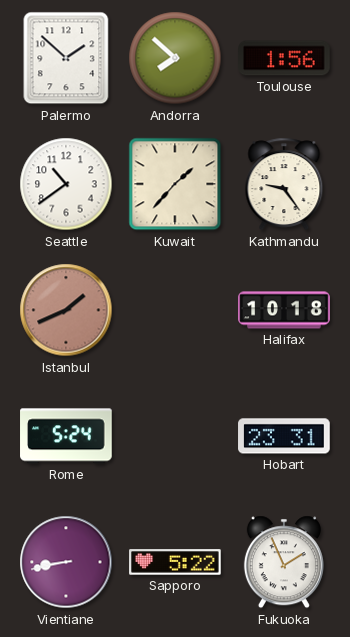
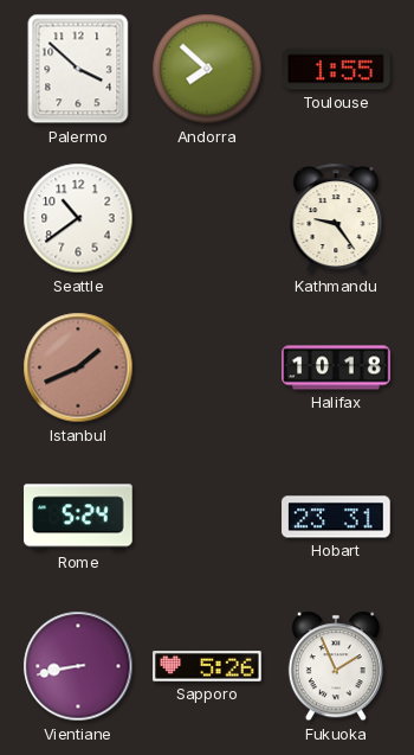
Palermo: 1:52 -> 3:52 (78, 69)
Toulouse: 1:56 -> 1:55 (336, 69)
Kuwait: 1:37 -> none (175, 184)
Sapporo: 5:22 -> 5:26 (207, 666)
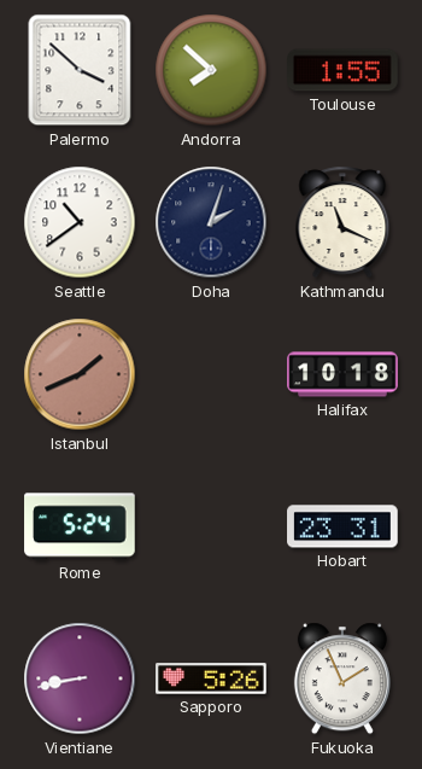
Doha: none -> 2:03 (211, 222)
Kathmandu: 9:24 -> 11:19 (342, 222)
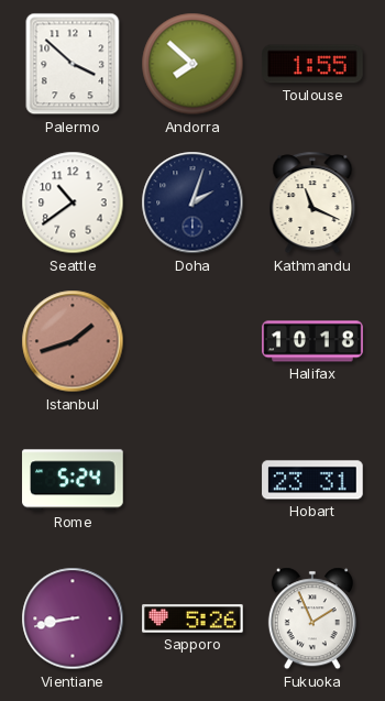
Istanbul: 1:41 -> 1:42 (73, 341)
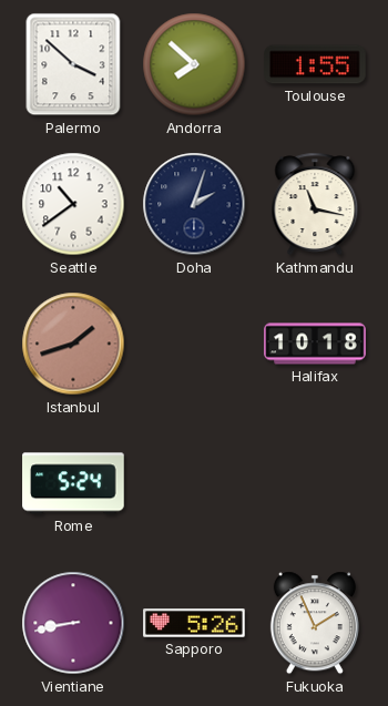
Kathmandu: 11:19 -> 11:17 (315, 204)
Hobart: 23:31 -> none (312, 480)
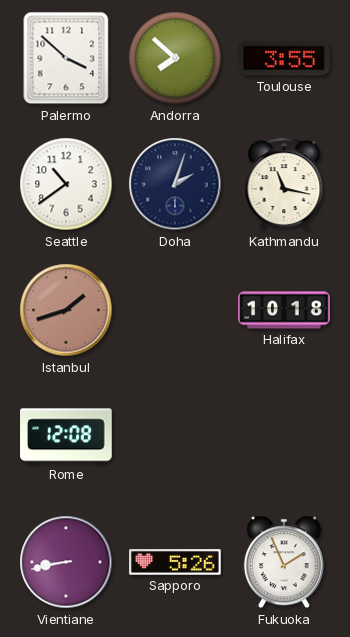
Toulouse: 1:55 -> 3:55 (284, 58)
Rome: 5:24 -> 12:08 (66, 436)
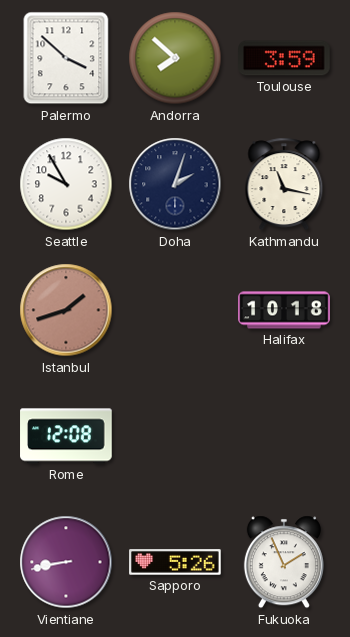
Toulouse: 3:55 -> 3:59 (284, 58)
Seattle: 10:39 -> 9:55 (66, 184)
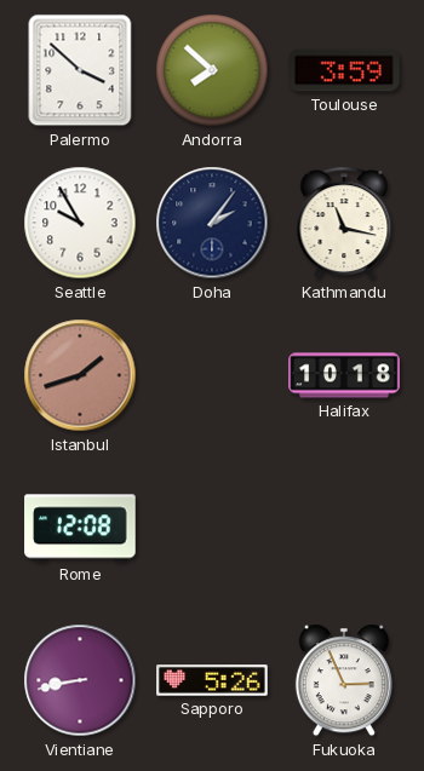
Doha: 2:03 -> 2:06 (212, 223)
Fukuoka: 1:56 -> 2:56 (344, 680)
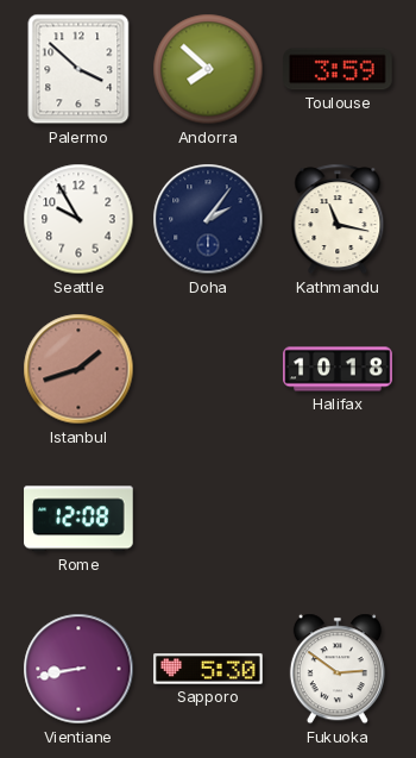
Sapporo: 5:26 -> 5:30 (208, 669)
Fukuoka: 2:56 -> 2:51 (338, 669)
